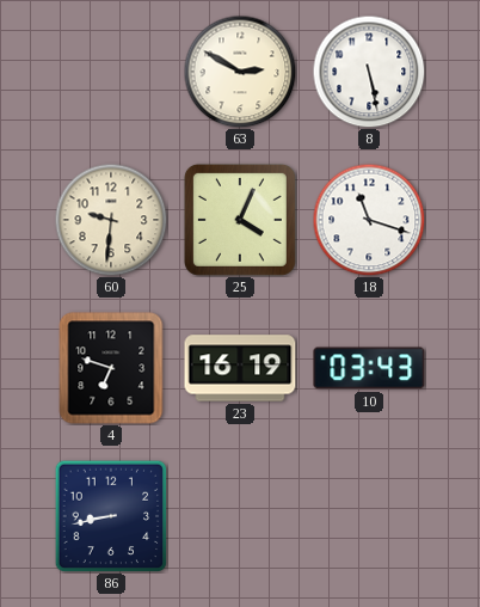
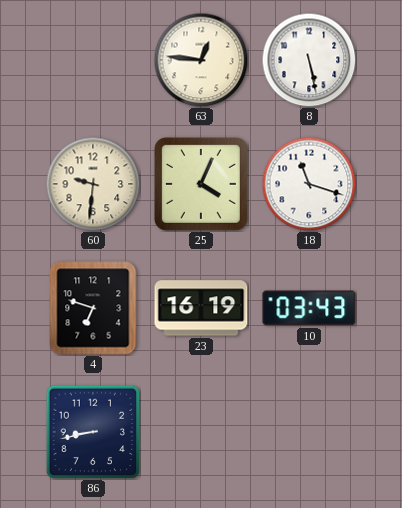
63: 2:50 -> 12:46 (201, 60)
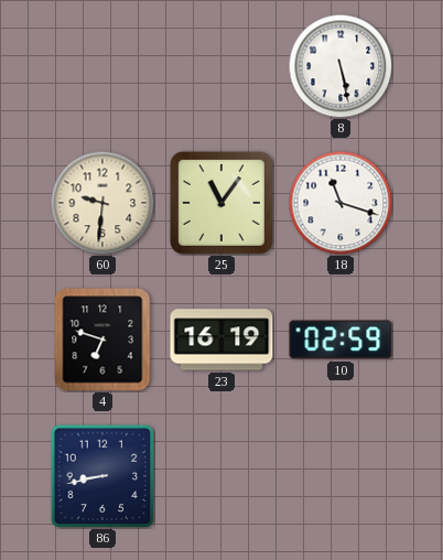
63: 12:46 -> none (201, 60)
25: 4:04 -> 11:06 (221, 203)
10: 03:43 -> 02:59 (341, 340)
